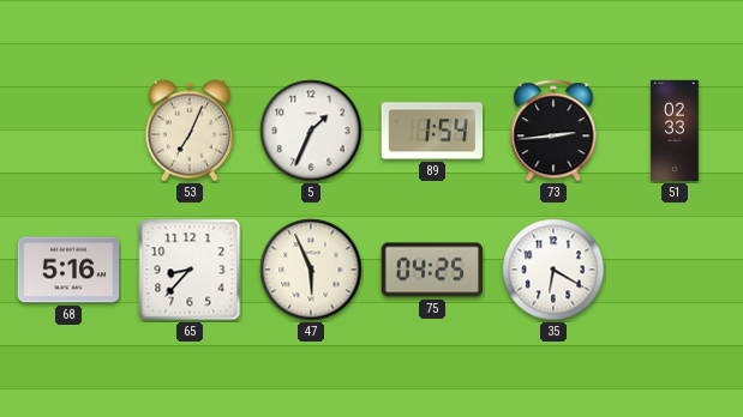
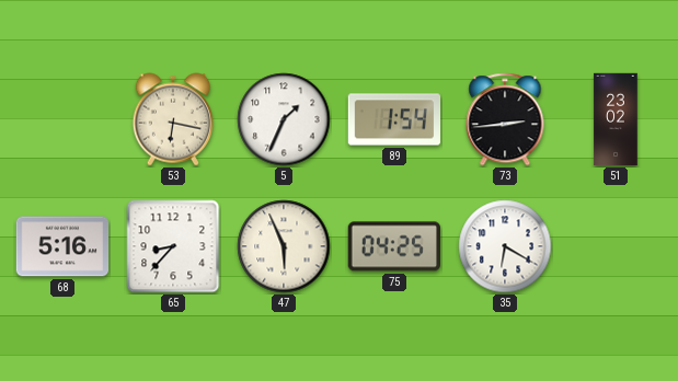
53: 7:04 -> 6:17 (172, 119)
51: 02:33 -> 23:02 (616, 119)
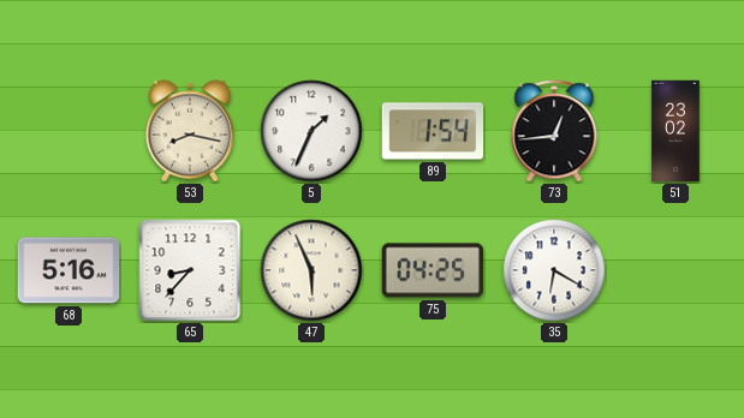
53: 6:17 -> 8:17 (189, 131)
73: 2:44 -> 12:44 (554, 131)
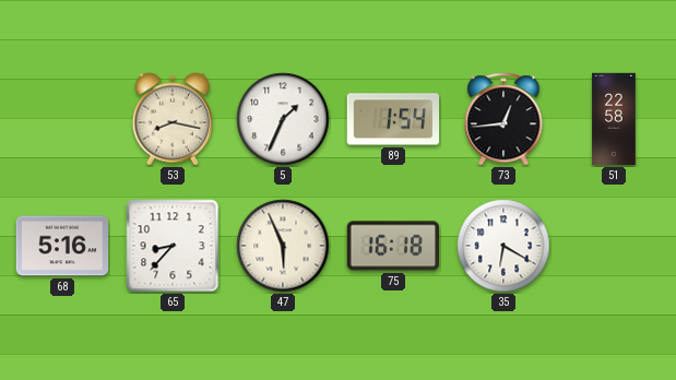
51: 23:02 -> 22:58 (614, 119)
75: 04:25 -> 16:18 (392, 246)
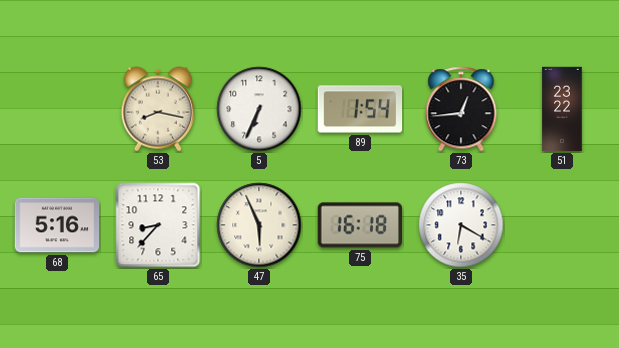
5: 1:34 -> 6:34 (259, 109)
51: 22:58 -> 23:22 (562, 109)
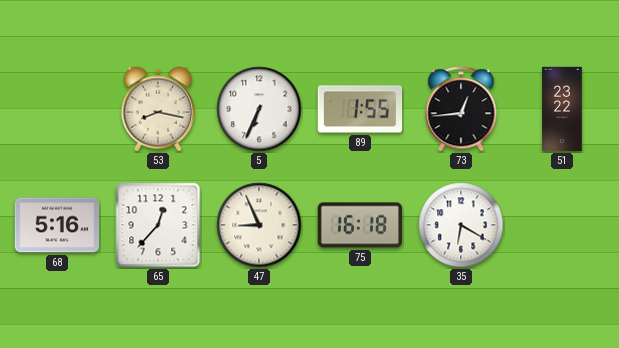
89: 1:54 -> 1:55 (360, 109)
65: 8:37 -> 12:37 (158, 225)
47: 5:56 -> 8:56 (259, 225)
